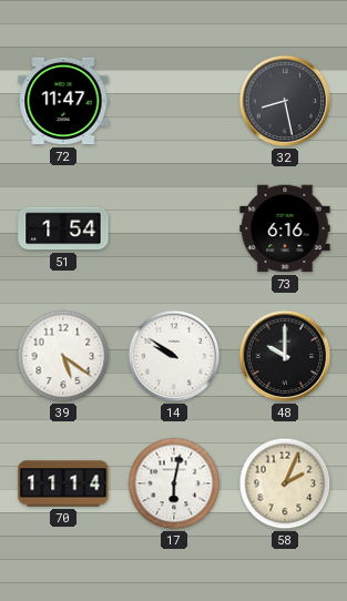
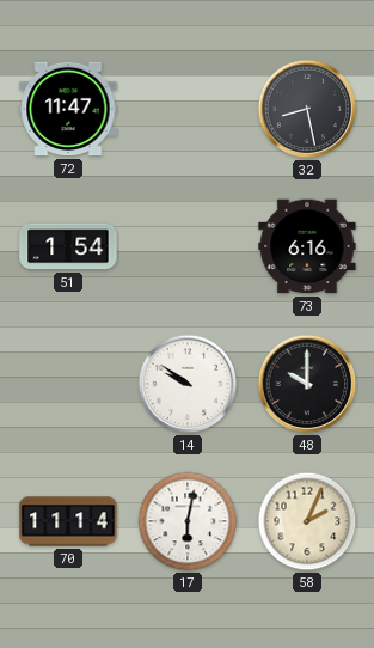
39: 5:21 -> none (63, 356)
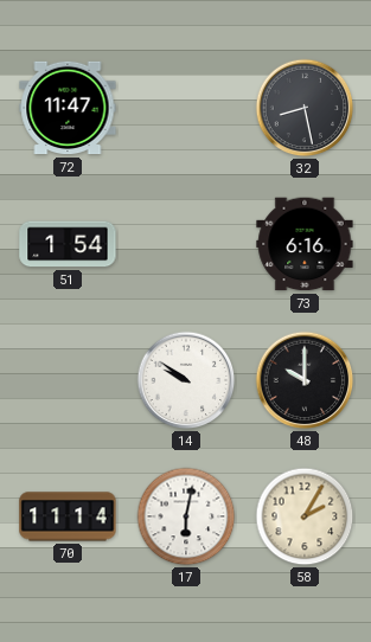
58: 2:04 -> 2:05 (305, 516)
